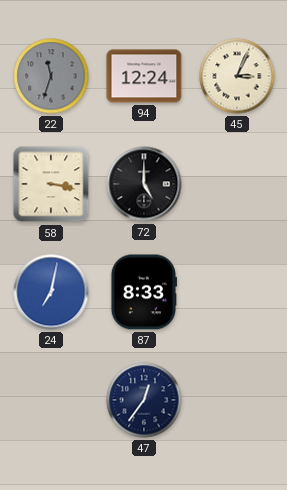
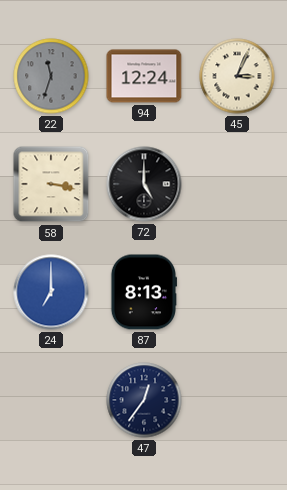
24: 7:02 -> 7:00 (51, 292)
87: 8:33 -> 8:13 (143, 292)
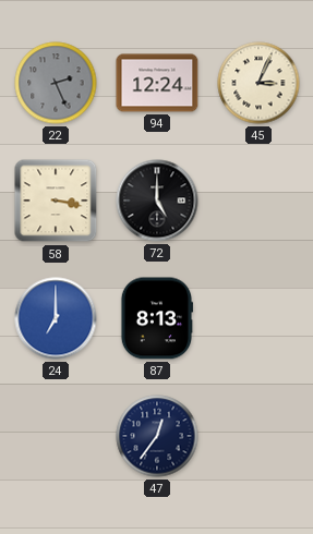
22: 11:33 -> 2:26 (56, 83)
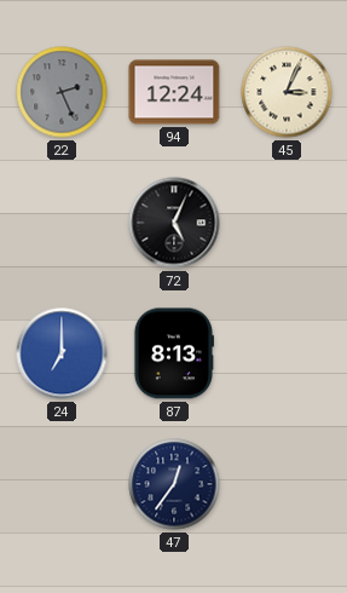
58: 3:17 -> none (56, 201)
72: 5:00 -> 5:04 (174, 223)
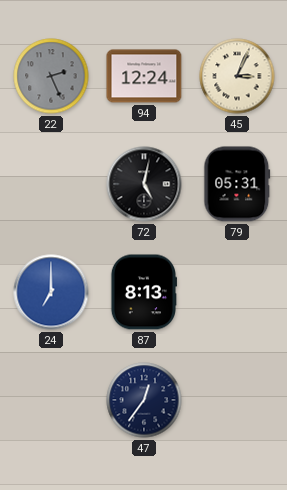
72: 5:04 -> 5:02 (144, 184)
79: none -> 05:31 (237, 184)
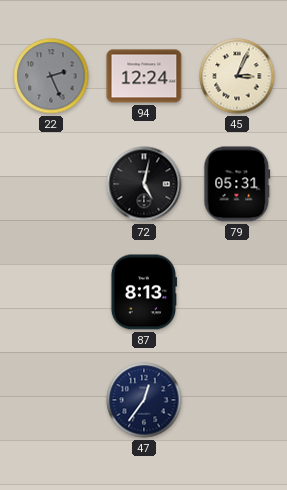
24: 7:00 -> none (51, 292)
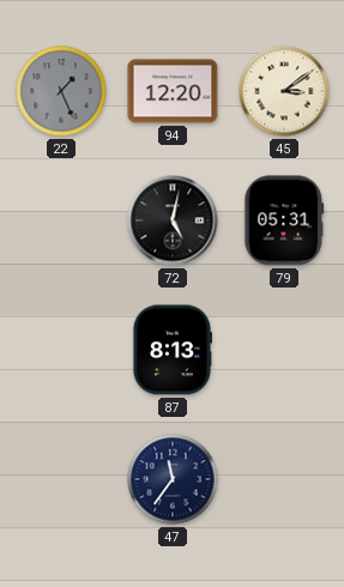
22: 2:26 -> 1:26 (61, 91)
94: 12:24 -> 12:20 (173, 91)
45: 3:04 -> 3:09 (284, 91)
47: 12:36 -> 11:36 (173, 479)
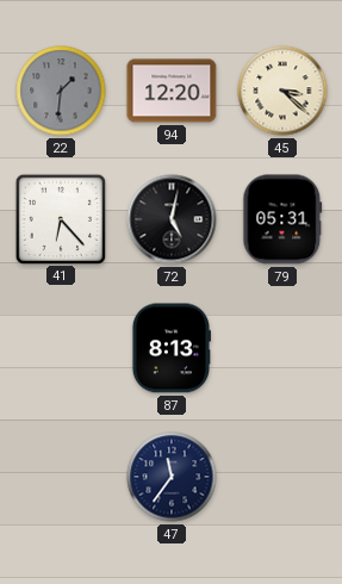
22: 1:26 -> 1:31 (61, 91)
45: 3:09 -> 3:22 (282, 91)
41: none -> 6:23 (60, 218)
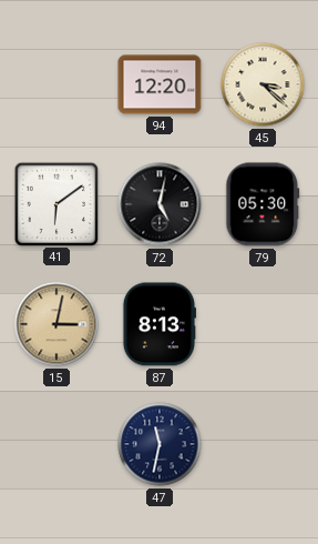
22: 1:31 -> none (61, 91)
41: 6:23 -> 6:09 (55, 203)
79: 05:31 -> 05:30 (263, 204)
15: none -> 3:02 (57, 324)
47: 11:36 -> 11:32 (160, 444)
